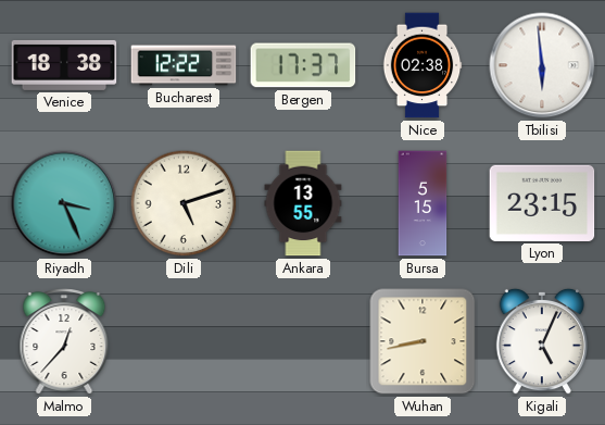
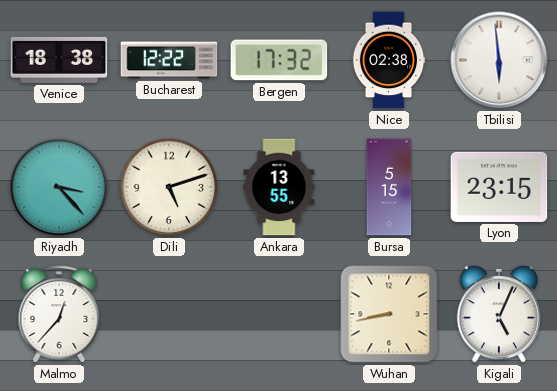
Bergen: 17:37 -> 17:32 (279, 60)
Riyadh: 3:26 -> 3:23 (59, 187)
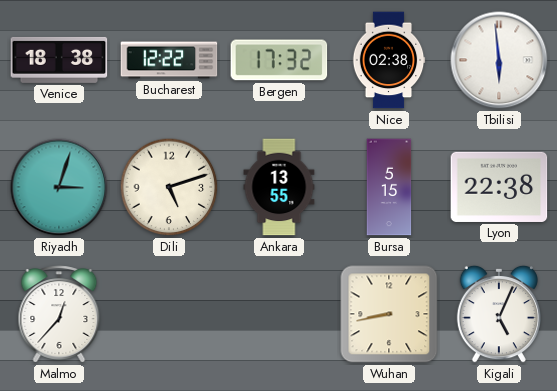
Riyadh: 3:23 -> 3:03 (59, 187)
Lyon: 23:15 -> 22:38 (499, 187)
